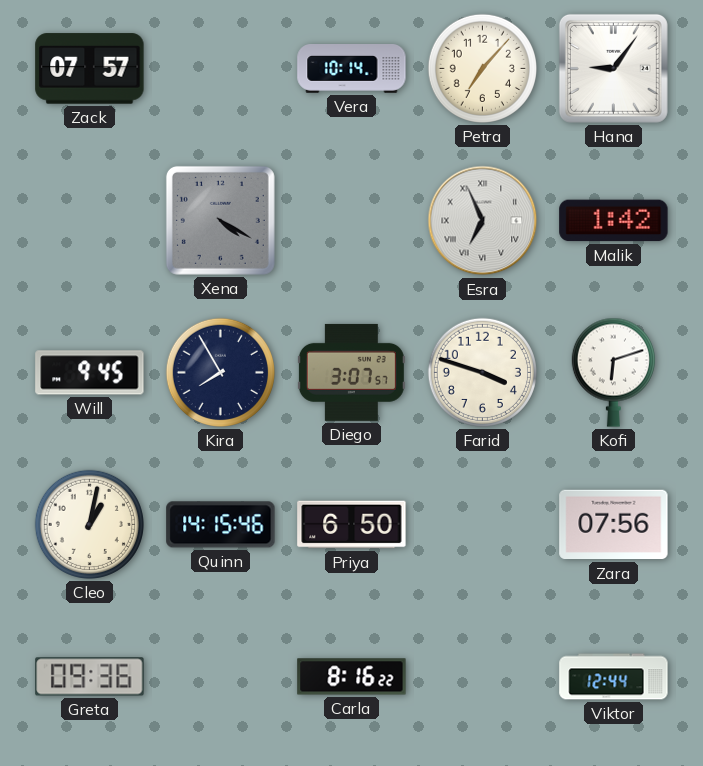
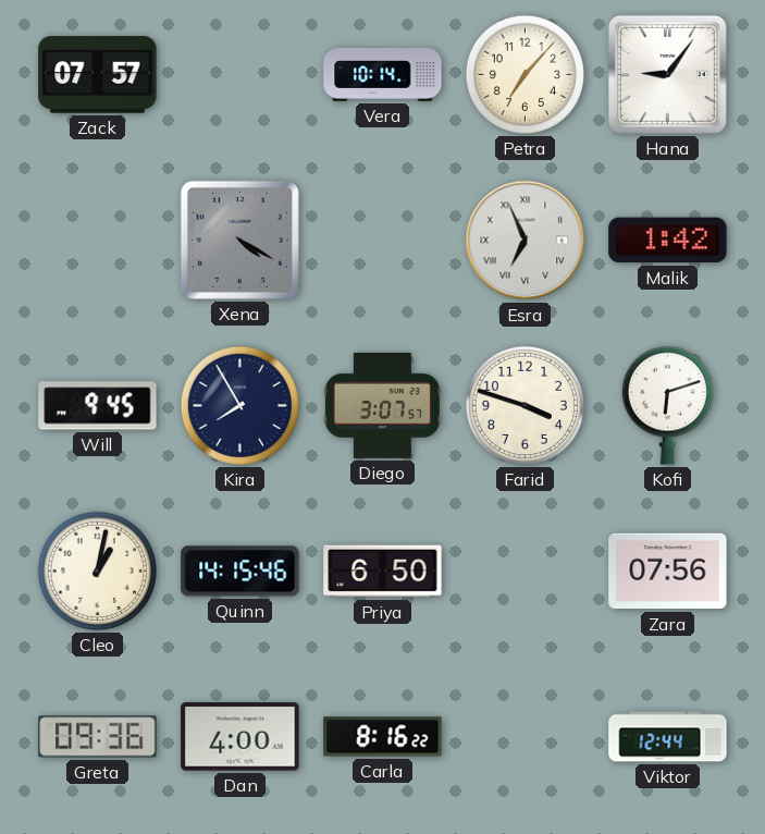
Dan: none -> 4:00 (240, 737)
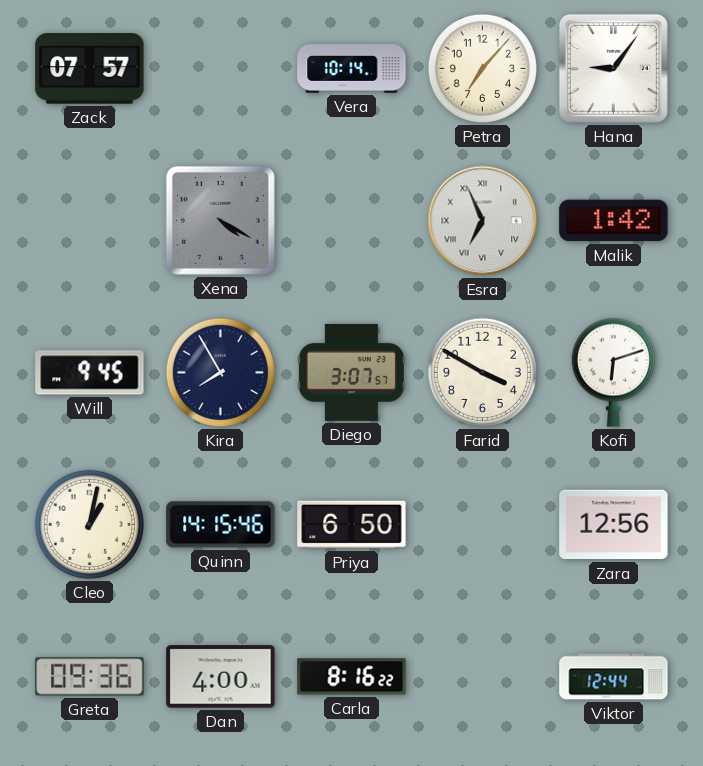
Farid: 3:48 -> 3:50 (482, 372)
Zara: 07:56 -> 12:56 (614, 525)
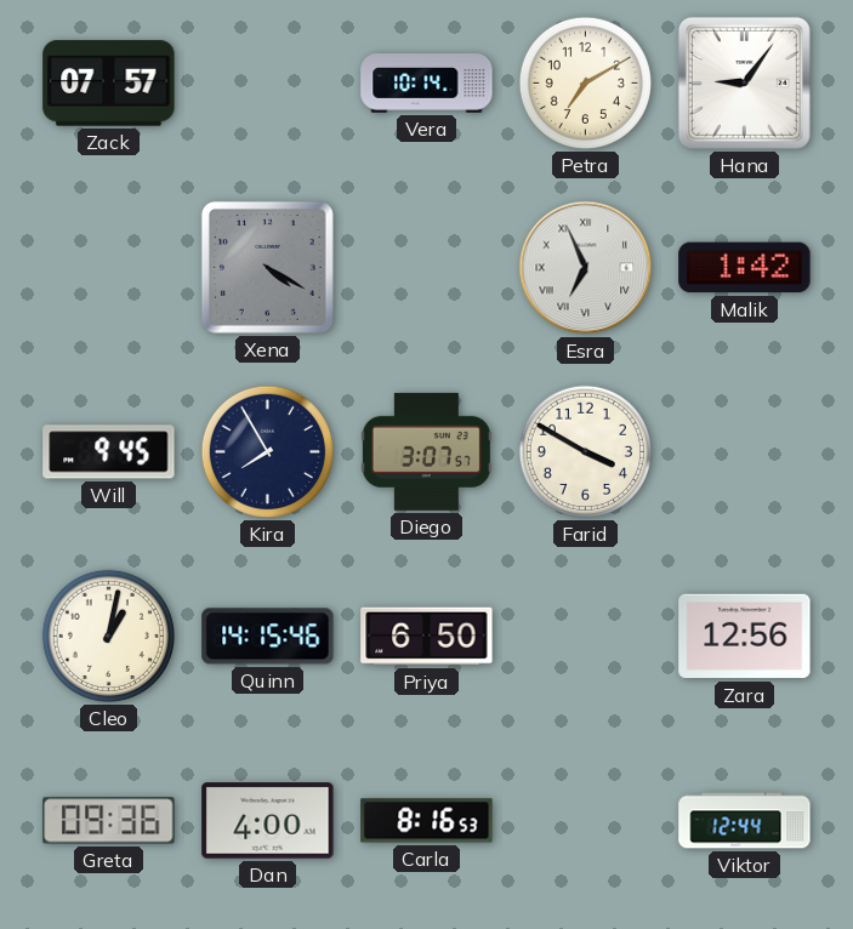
Petra: 7:07 -> 7:10 (585, 82)
Kofi: 6:12 -> none (613, 372)
Carla: 8:16:22 -> 8:16:53 (427, 821)
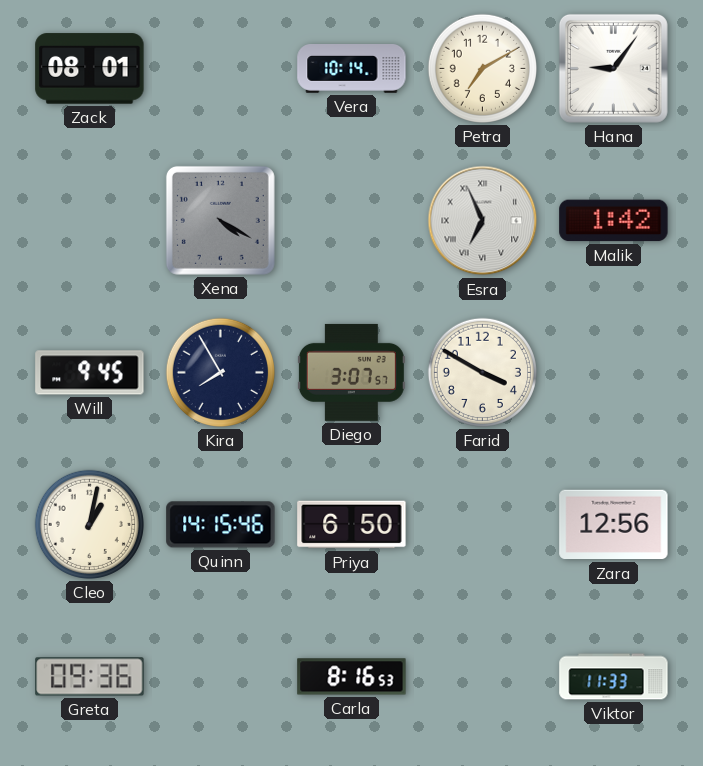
Zack: 07:57 -> 08:01 (90, 69)
Dan: 4:00 -> none (268, 821)
Viktor: 12:44 -> 11:33 (614, 677)
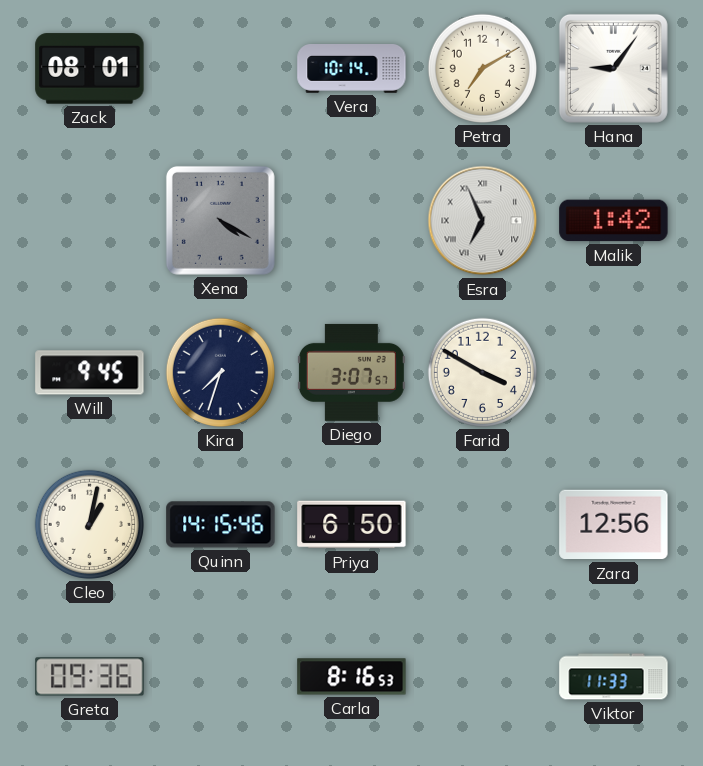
Kira: 7:55 -> 7:33 (220, 372)
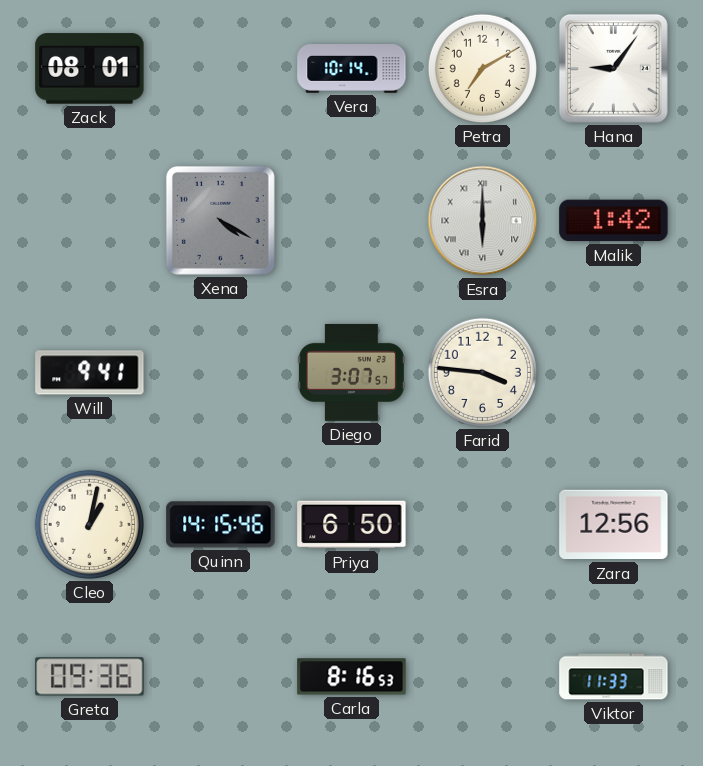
Esra: 6:56 -> 6:00 (483, 221)
Will: 9:45 -> 9:41 (90, 373)
Kira: 7:33 -> none (220, 372)
Farid: 3:50 -> 3:46 (482, 372)
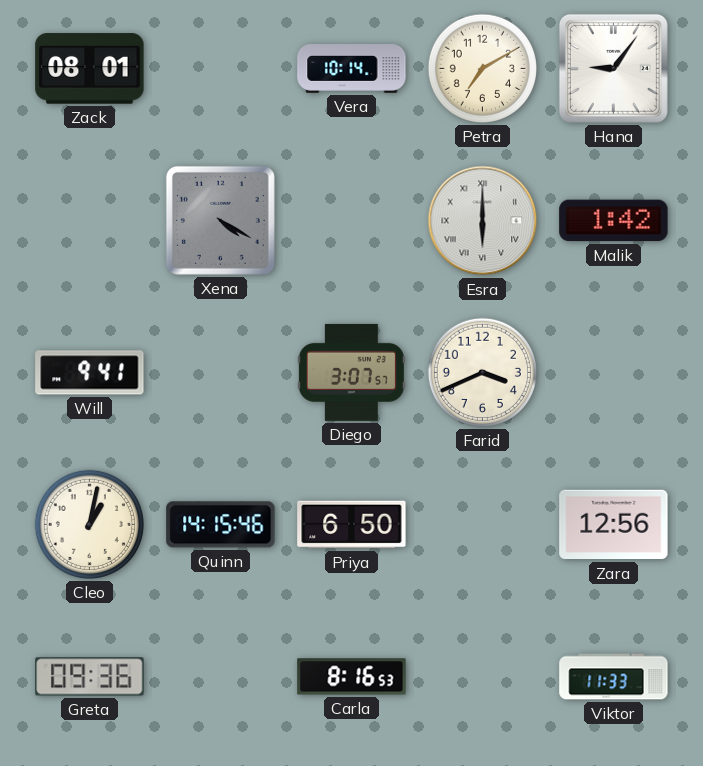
Farid: 3:46 -> 3:41 (482, 372)
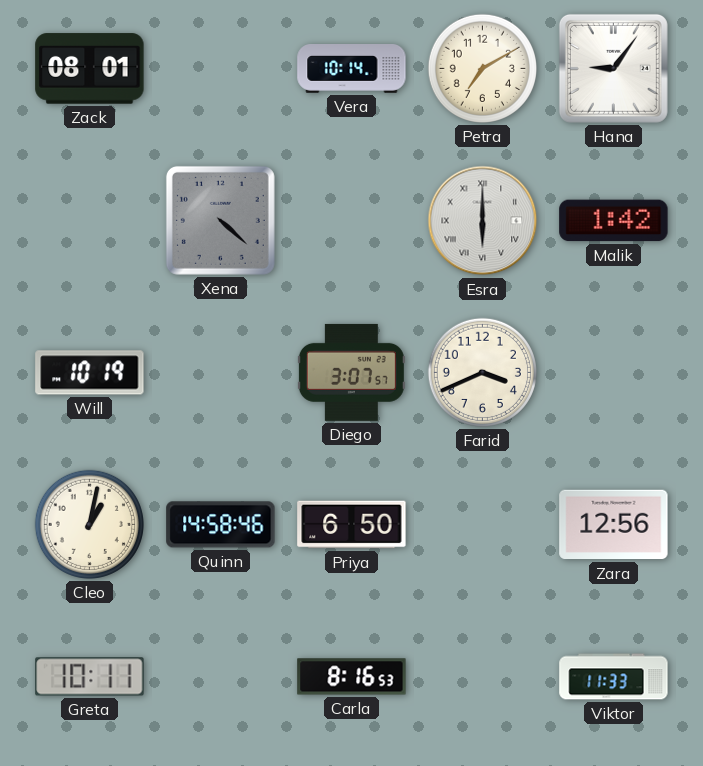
Xena: 4:20 -> 4:22 (220, 220)
Will: 9:41 -> 10:19 (90, 373)
Quinn: 14:15 -> 14:58 (221, 525)
Greta: 09:36 -> 10:11 (90, 677)
